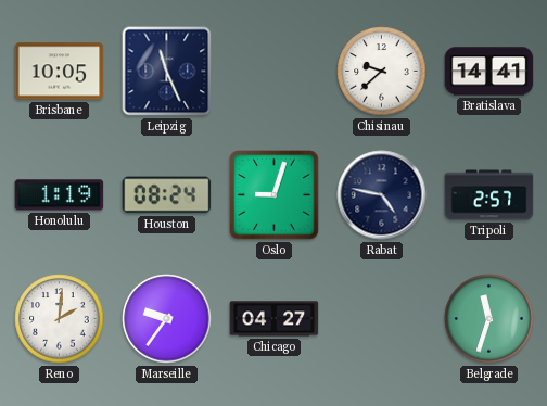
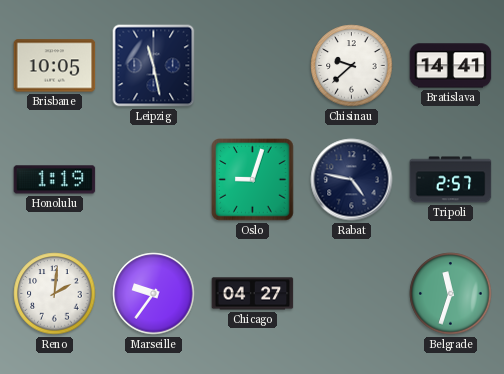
Leipzig: 11:26 -> 11:28 (154, 66)
Houston: 08:24 -> none (167, 195)
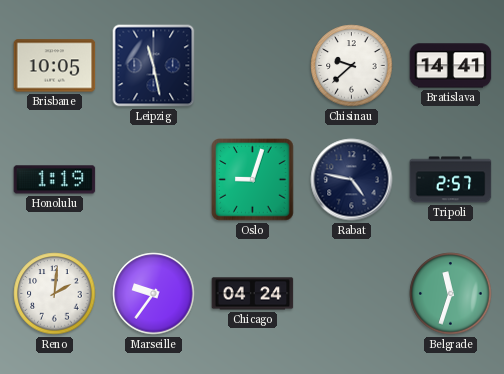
Chicago: 04:27 -> 04:24 (253, 294)
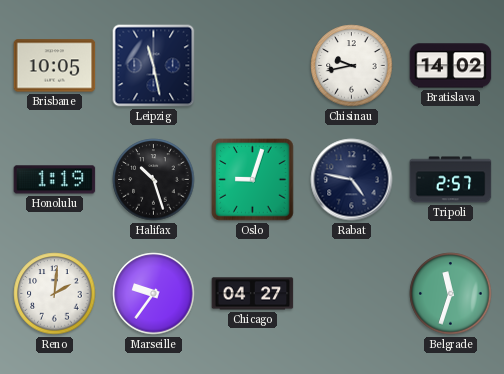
Chisinau: 9:38 -> 9:43 (352, 66)
Bratislava: 14:41 -> 14:02 (451, 66)
Halifax: none -> 10:27 (154, 180)
Chicago: 04:24 -> 04:27 (253, 294)
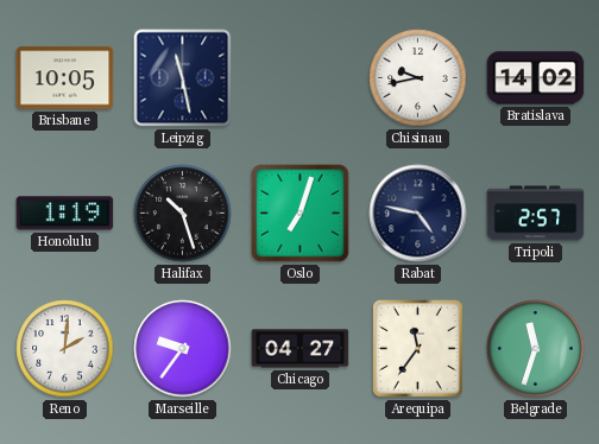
Oslo: 9:03 -> 7:03 (301, 214)
Arequipa: none -> 11:36 (418, 349)
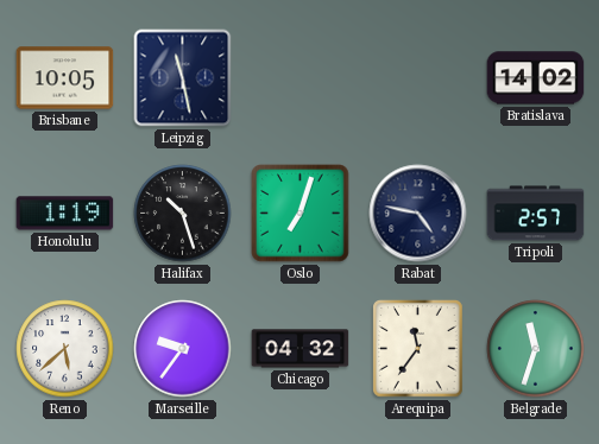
Chisinau: 9:43 -> none (418, 78)
Reno: 2:01 -> 5:38 (65, 349)
Chicago: 04:27 -> 04:32 (301, 349)
